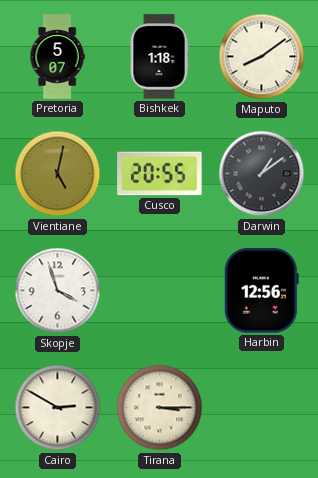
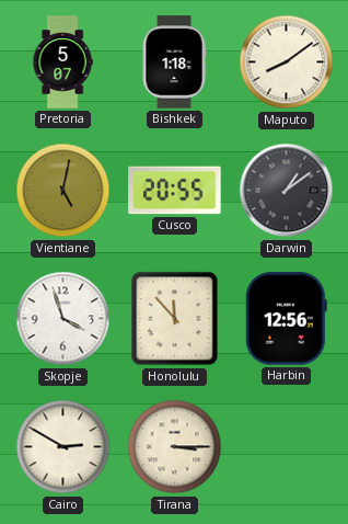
Honolulu: none -> 11:53 (175, 319)
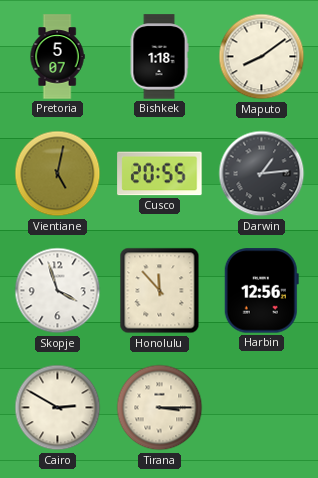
Darwin: 1:09 -> 1:14 (262, 174)
